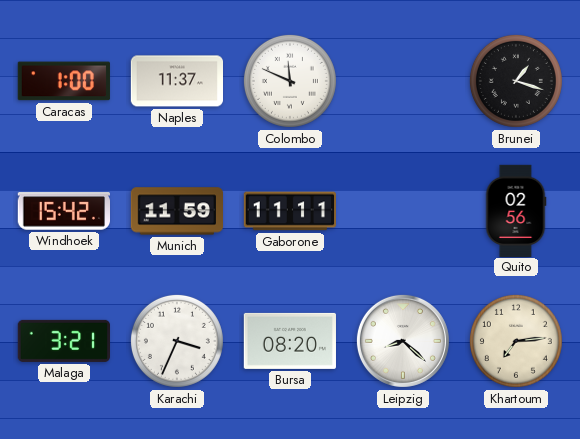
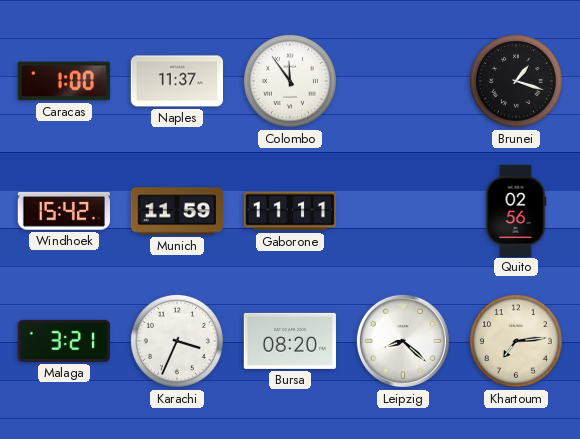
Colombo: 11:49 -> 11:54 (290, 81)
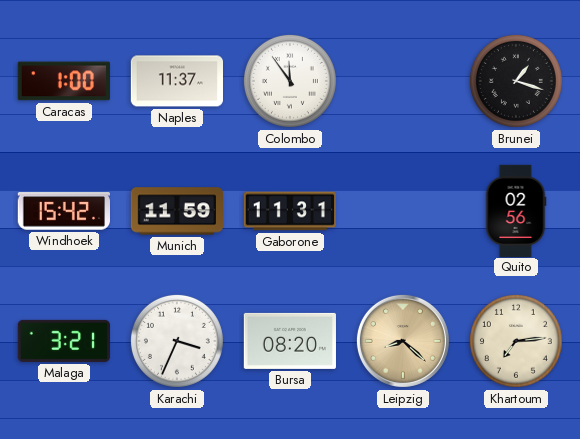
Gaborone: 11:11 -> 11:31 (290, 211)
Leipzig dial: white -> champagne (403, 341)
